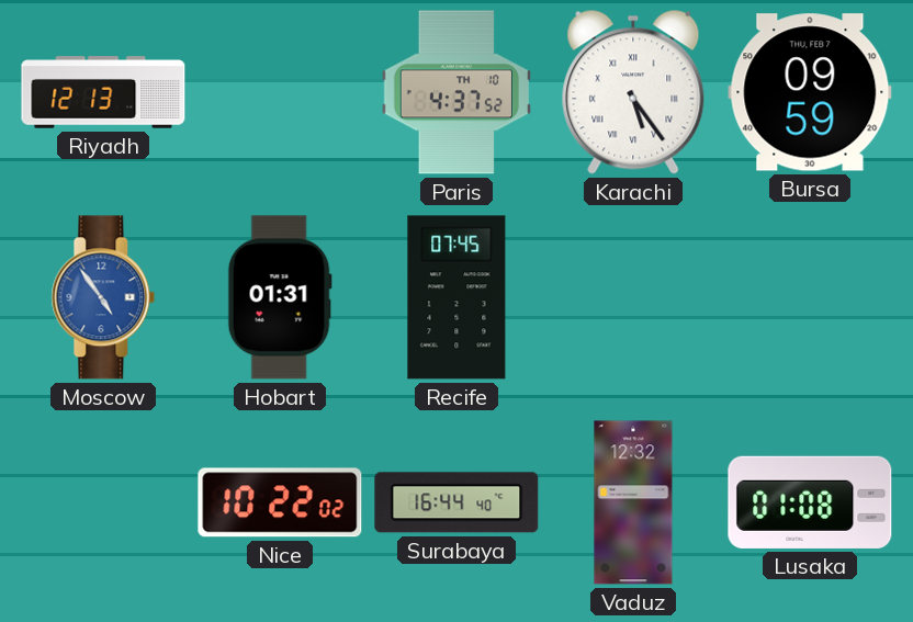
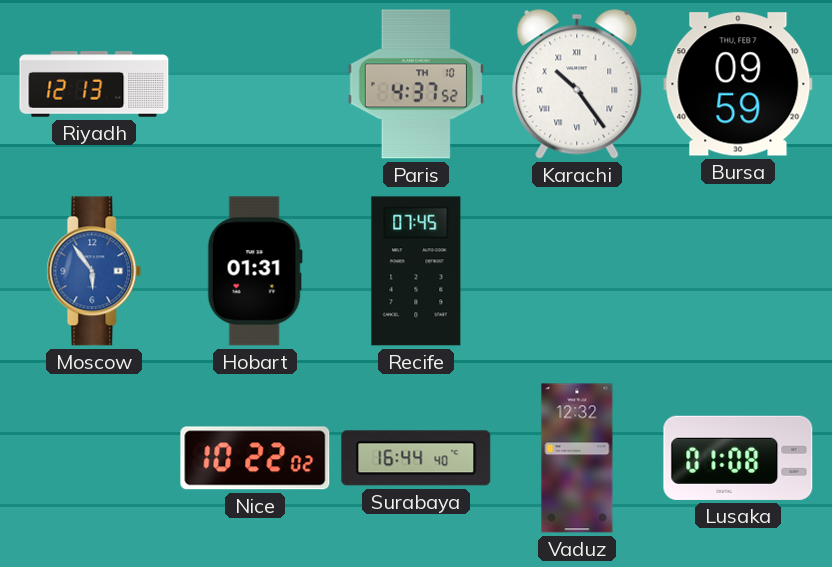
Karachi: 5:24 -> 10:24 (577, 84)
Moscow: 4:54 -> 5:54 (94, 271)
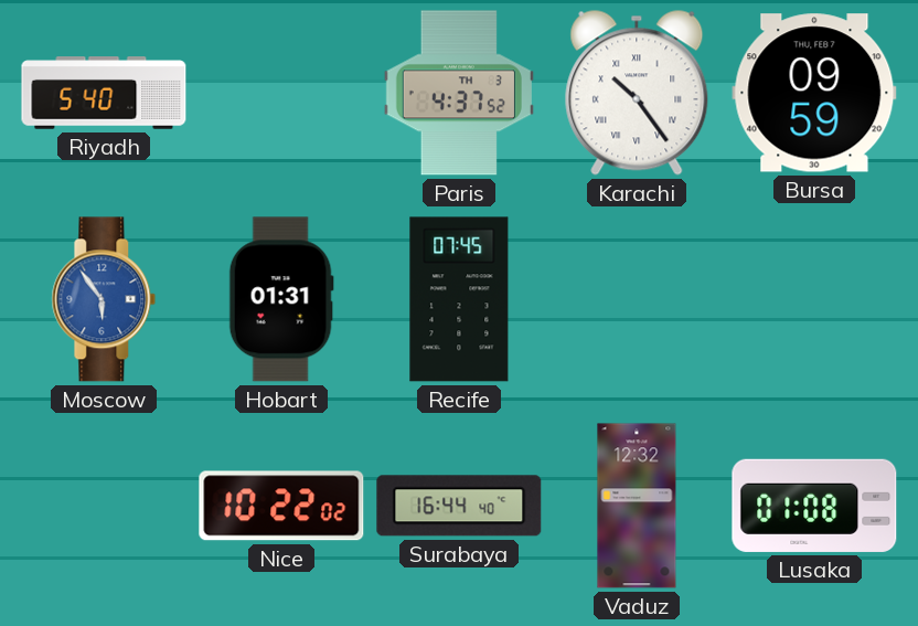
Riyadh: 12:13 -> 5:40 (104, 93)
Paris date: TH 10 -> TH 3 (459, 93)
